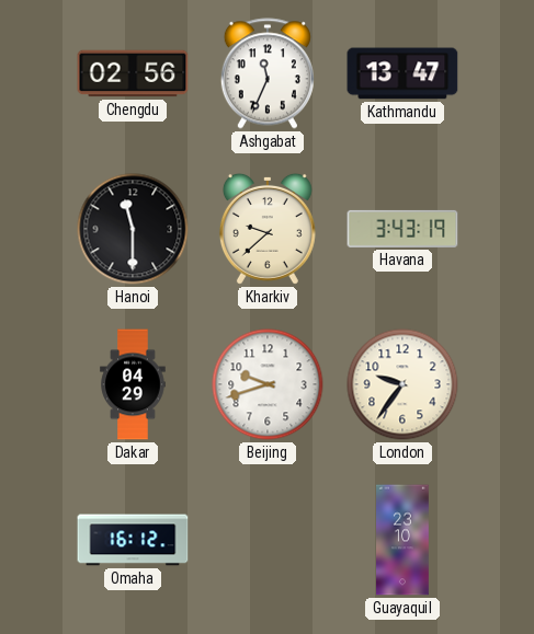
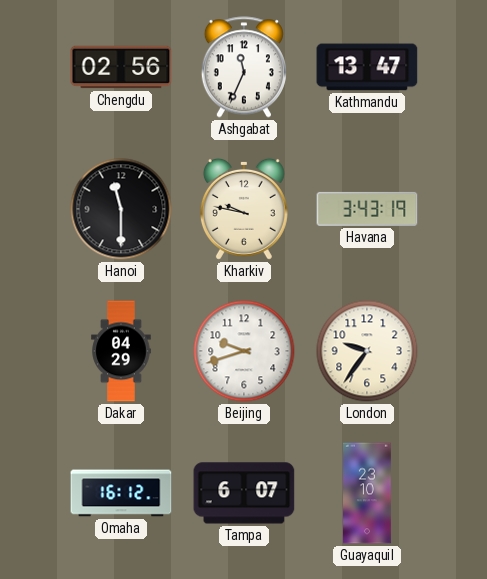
Kharkiv: 9:38 -> 9:47 (244, 209)
Tampa: none -> 6:07 (244, 493)
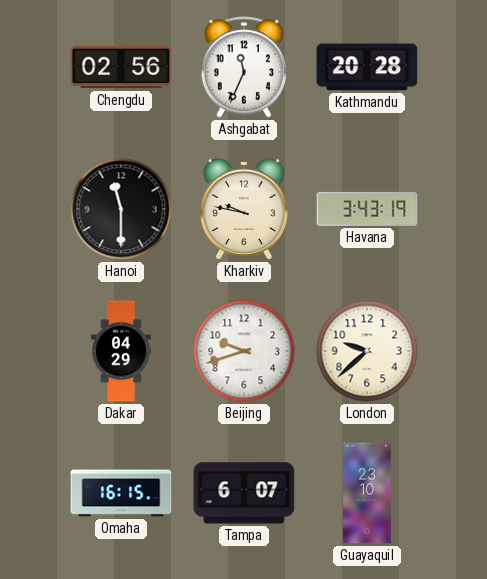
Kathmandu: 13:47 -> 20:28 (367, 67)
London: 9:36 -> 9:38 (367, 351)
Omaha: 16:12 -> 16:15 (121, 493)
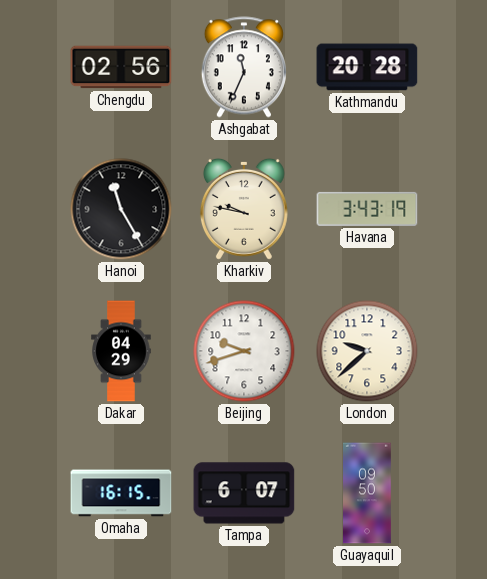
Hanoi: 11:30 -> 11:25 (121, 209)
Guayaquil: 23:10 -> 09:50 (368, 493)
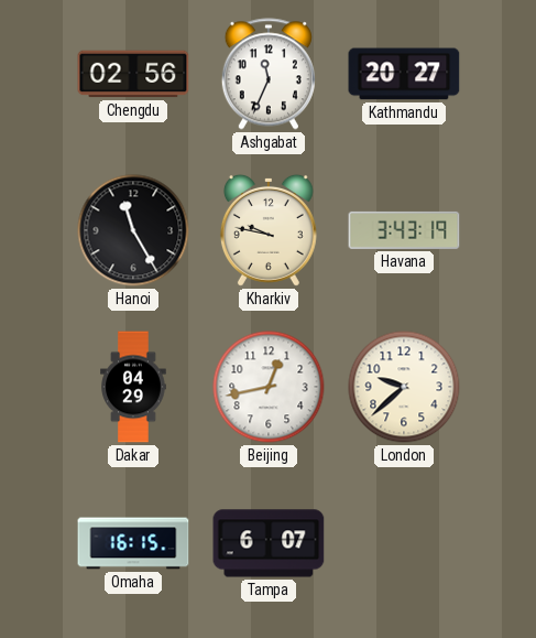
Kathmandu: 20:28 -> 20:27 (404, 74)
Beijing: 9:42 -> 12:43 (269, 387)
Guayaquil: 09:50 -> none (368, 493)
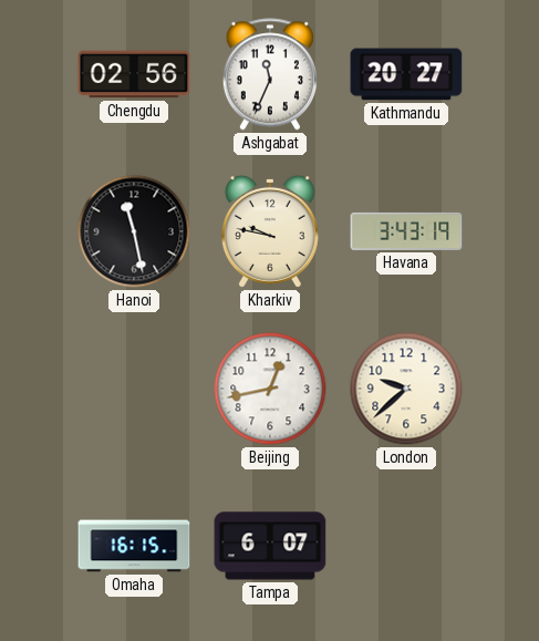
Hanoi: 11:25 -> 11:28 (134, 231)
Dakar: 04:29 -> none (133, 387)
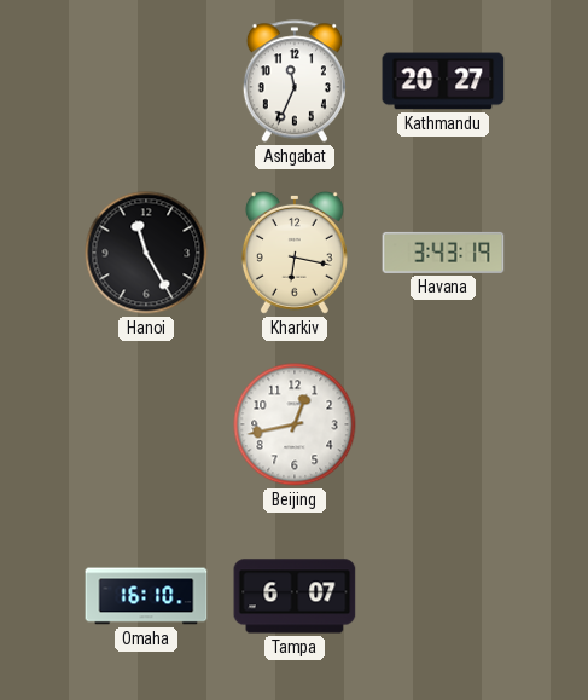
Chengdu: 02:56 -> none (134, 74)
Hanoi: 11:28 -> 11:25 (146, 253)
Kharkiv: 9:47 -> 6:17 (295, 253)
London: 9:38 -> none (406, 389)
Omaha: 16:15 -> 16:10 (146, 596)
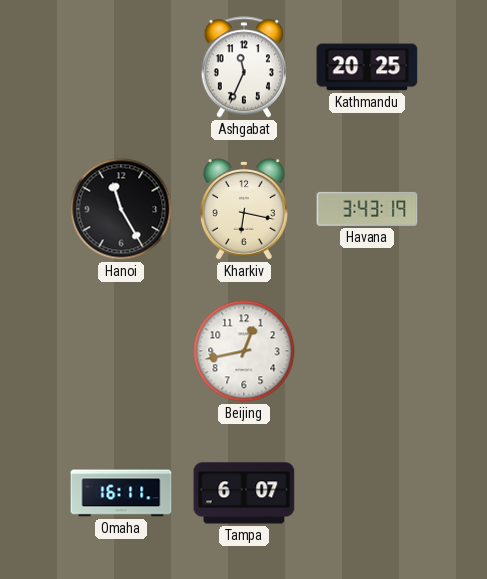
Kathmandu: 20:27 -> 20:25 (367, 67)
Omaha: 16:10 -> 16:11 (121, 493)
